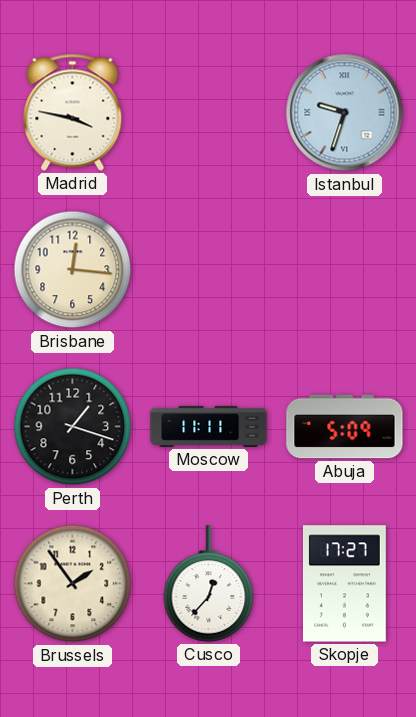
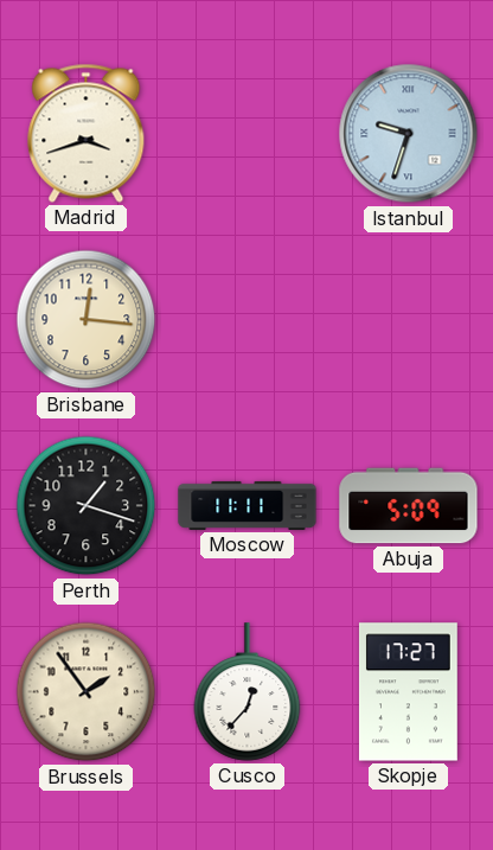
Madrid: 3:47 -> 3:42 (87, 133)
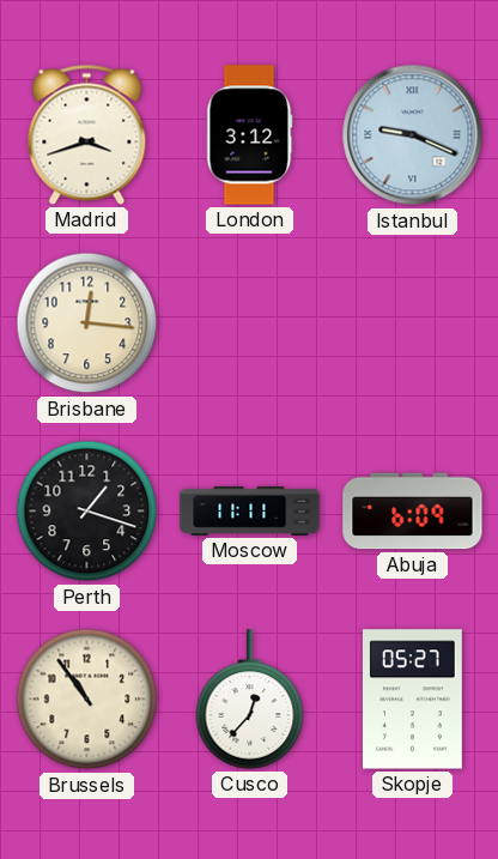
London: none -> 3:12 (250, 135)
Istanbul: 9:33 -> 9:19 (413, 135)
Abuja: 5:09 -> 6:09 (413, 512)
Brussels: 1:54 -> 10:54 (87, 700)
Skopje: 17:27 -> 05:27 (412, 700)
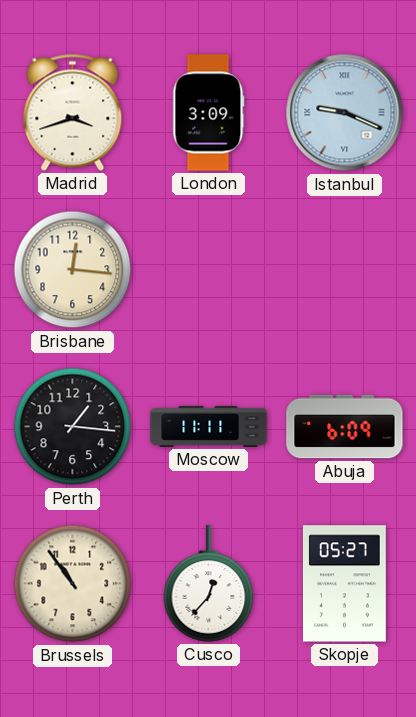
London: 3:12 -> 3:09 (209, 113)
Perth: 1:18 -> 1:16 (73, 427)
